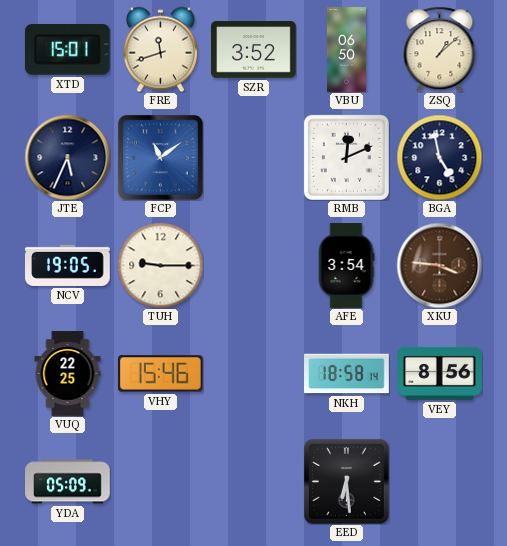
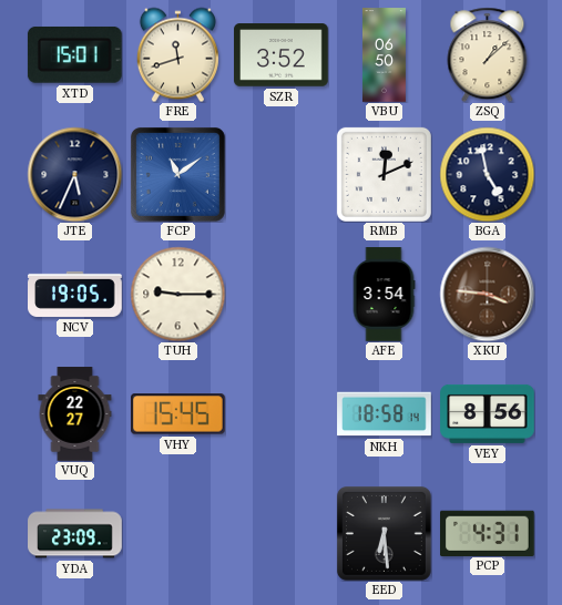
VUQ: 22:25 -> 22:27 (75, 414)
VHY: 15:46 -> 15:45 (177, 414)
YDA: 05:09 -> 23:09 (75, 534)
PCP: none -> 4:31 (488, 533)
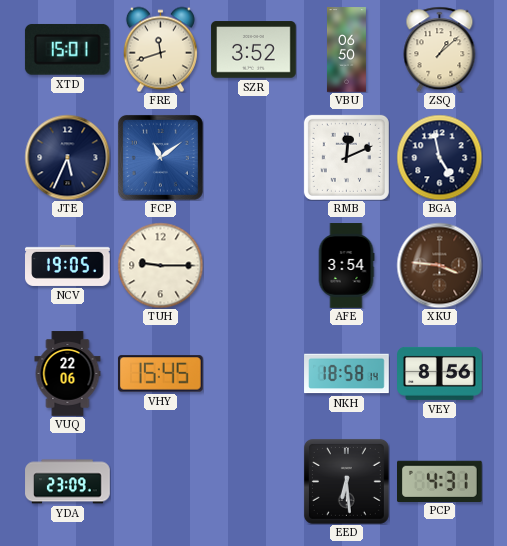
VUQ: 22:27 -> 22:06 (68, 374)
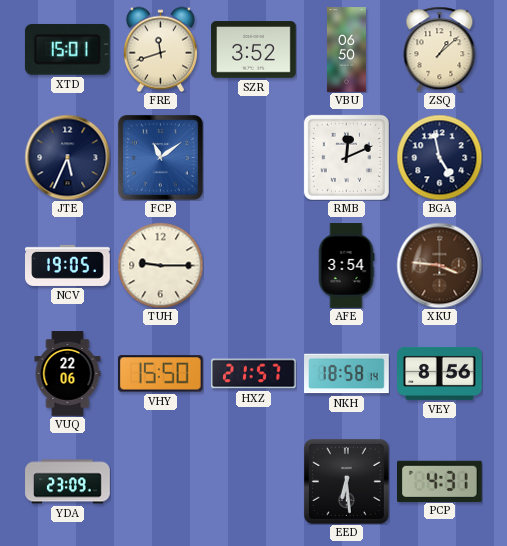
VHY: 15:45 -> 15:50 (160, 374)
HXZ: none -> 21:57 (254, 374)
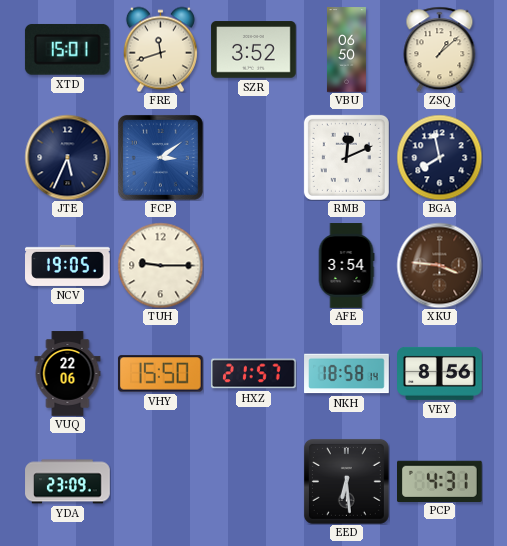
FCP: 11:09 -> 3:09 (160, 157)
BGA: 4:58 -> 7:58 (439, 157)
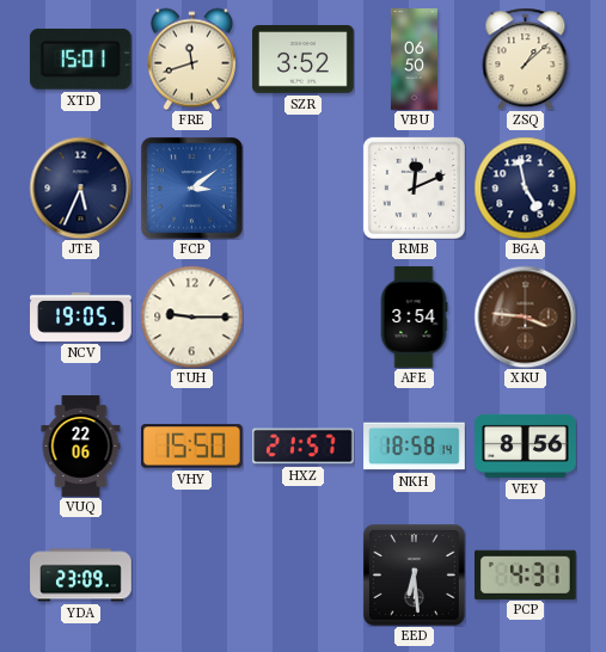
BGA: 7:58 -> 4:58 (525, 187)
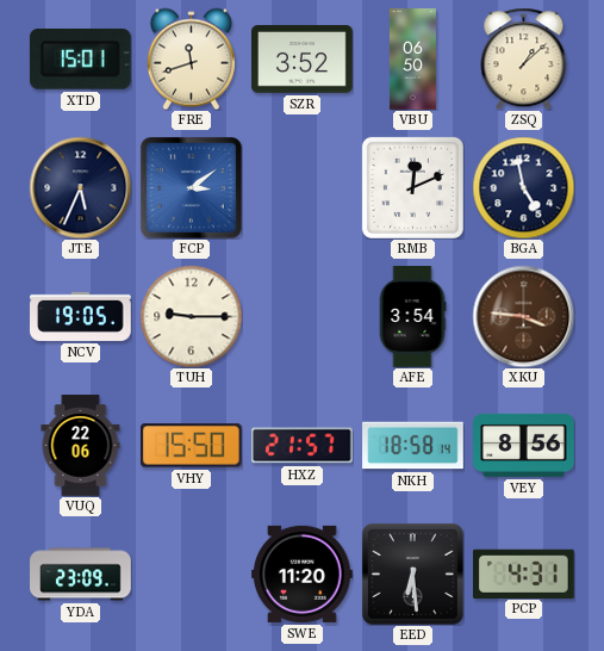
SWE: none -> 11:20 (303, 573)
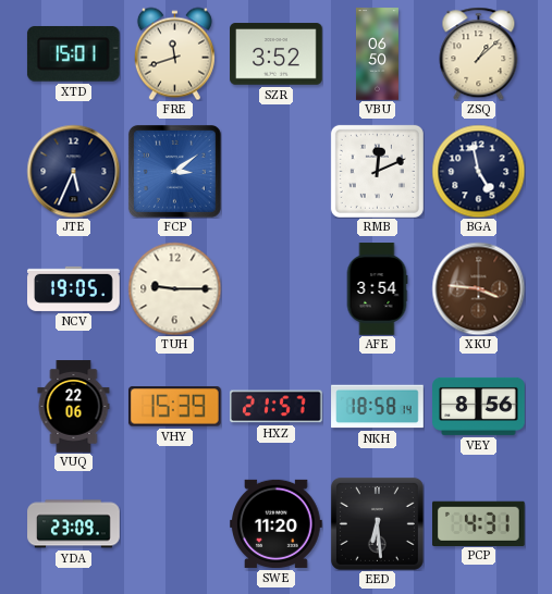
VHY: 15:50 -> 15:39 (174, 407)
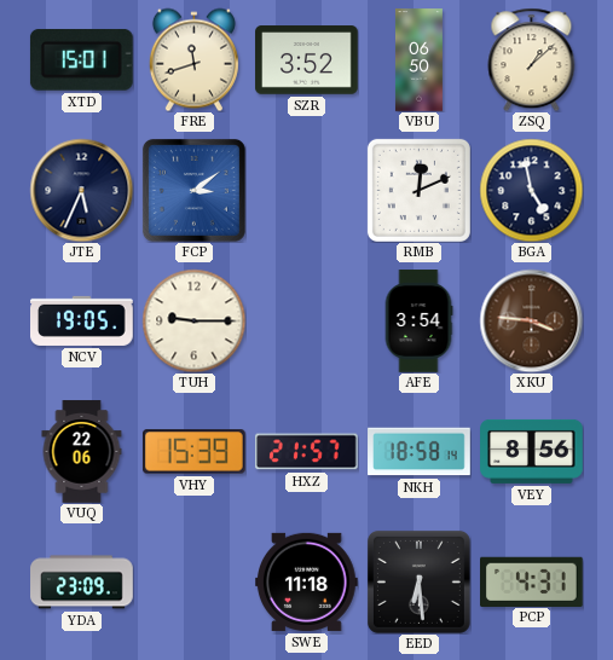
SWE: 11:20 -> 11:18 (307, 581)
